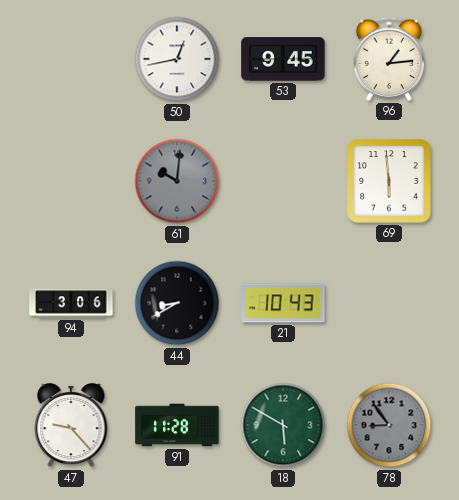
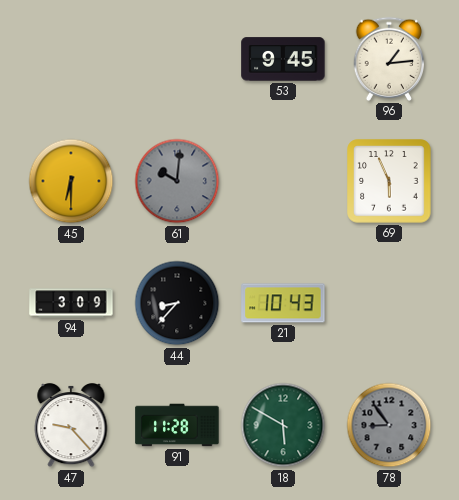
50: 12:43 -> none (177, 59)
45: none -> 6:30 (71, 181)
69: 5:59 -> 5:56 (389, 181)
94: 3:06 -> 3:09 (71, 303)
44: 8:40 -> 8:37 (177, 303)
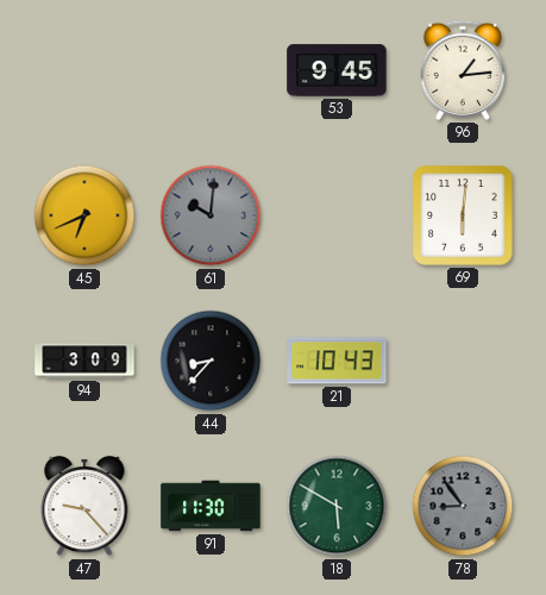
45: 6:30 -> 6:41 (84, 215)
69: 5:56 -> 6:01 (463, 215)
91: 11:28 -> 11:30 (211, 506)
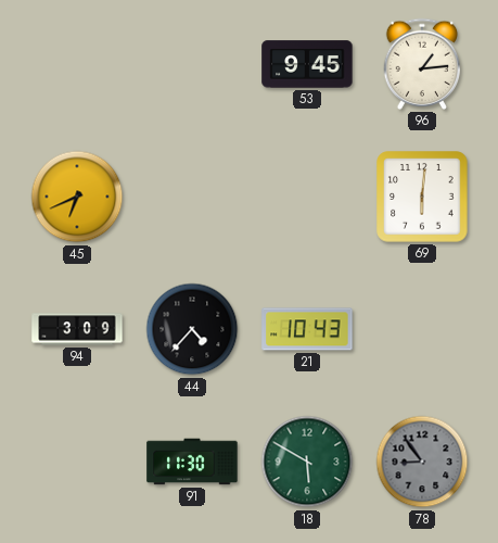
61: 10:01 -> none (211, 215)
44: 8:37 -> 4:37 (192, 329)
47: 9:23 -> none (84, 506)
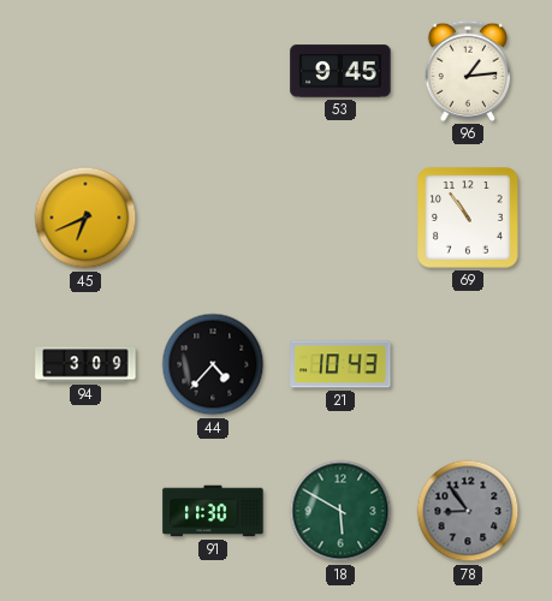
69: 6:01 -> 10:54 (468, 218)
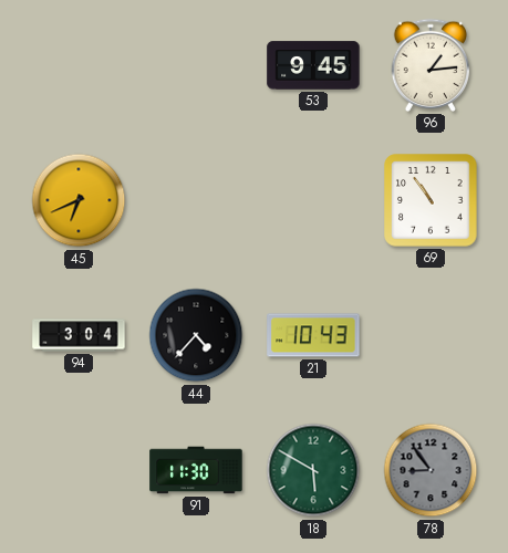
94: 3:09 -> 3:04 (79, 335)
